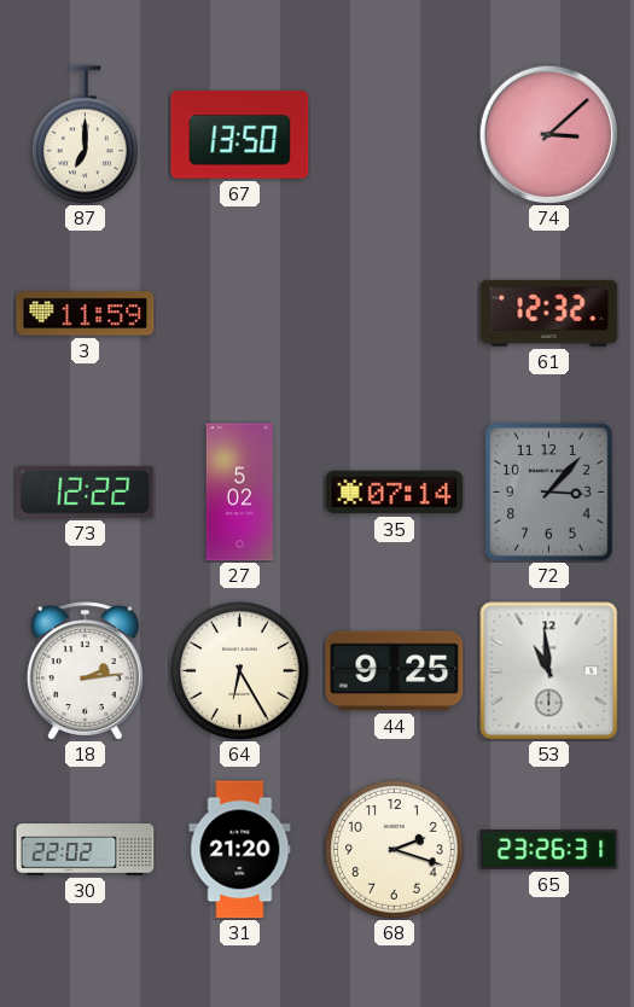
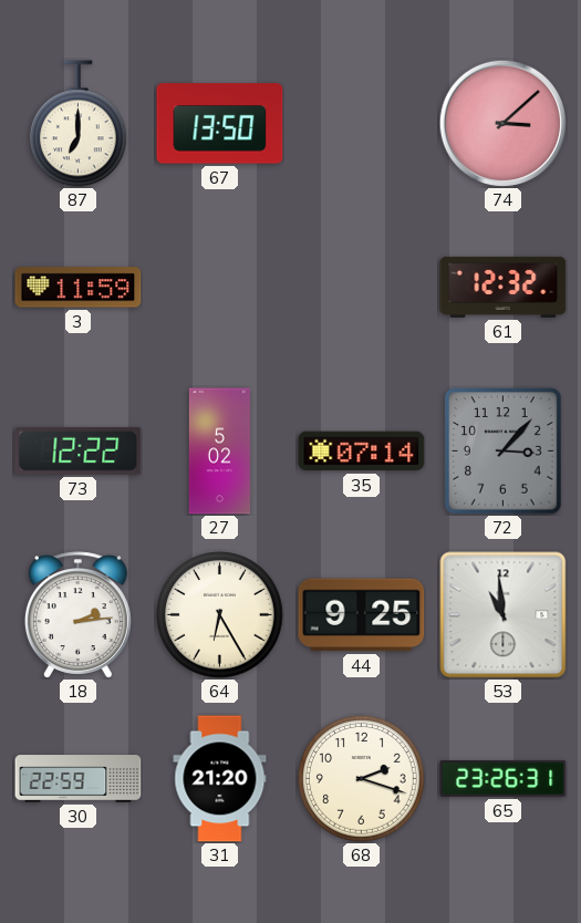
30: 22:02 -> 22:59 (79, 779)
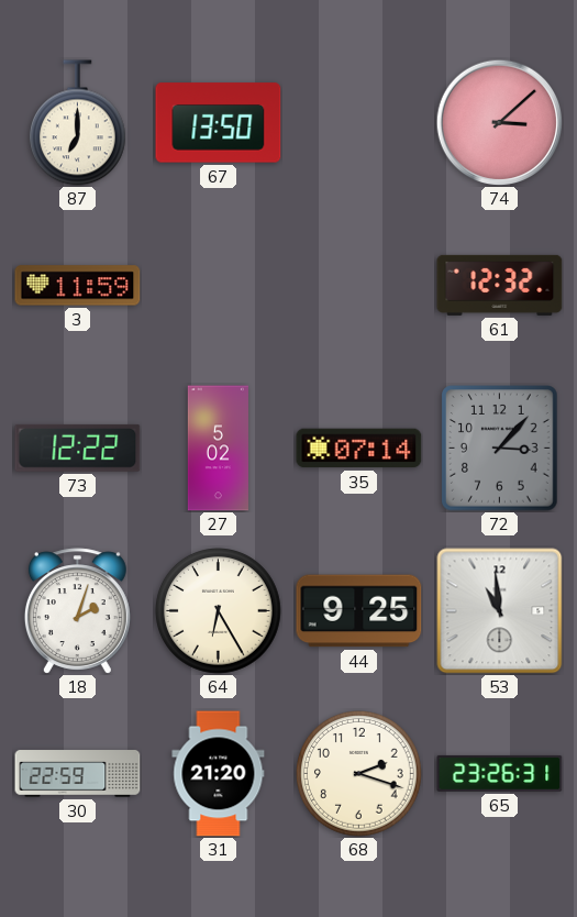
18: 2:14 -> 2:03 (77, 611)
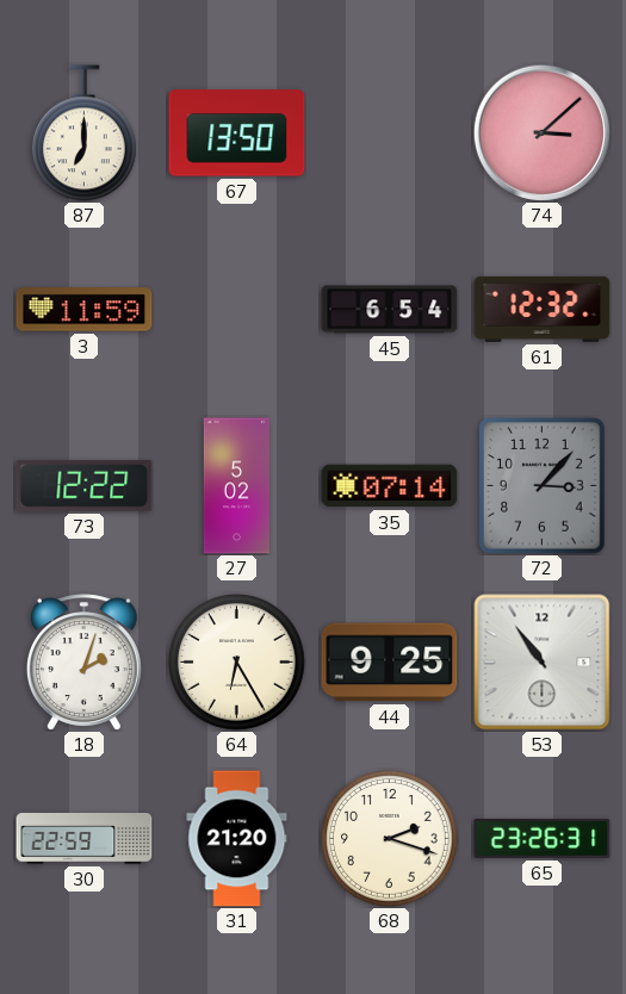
45: none -> 6:54 (390, 310)
53: 10:59 -> 10:54 (543, 663)
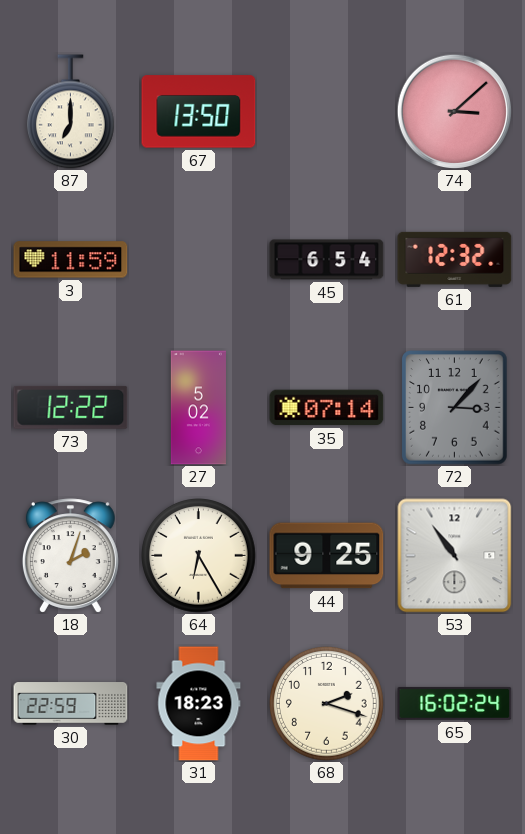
31: 21:20 -> 18:23 (199, 704)
65: 23:26 -> 16:02 (455, 703)
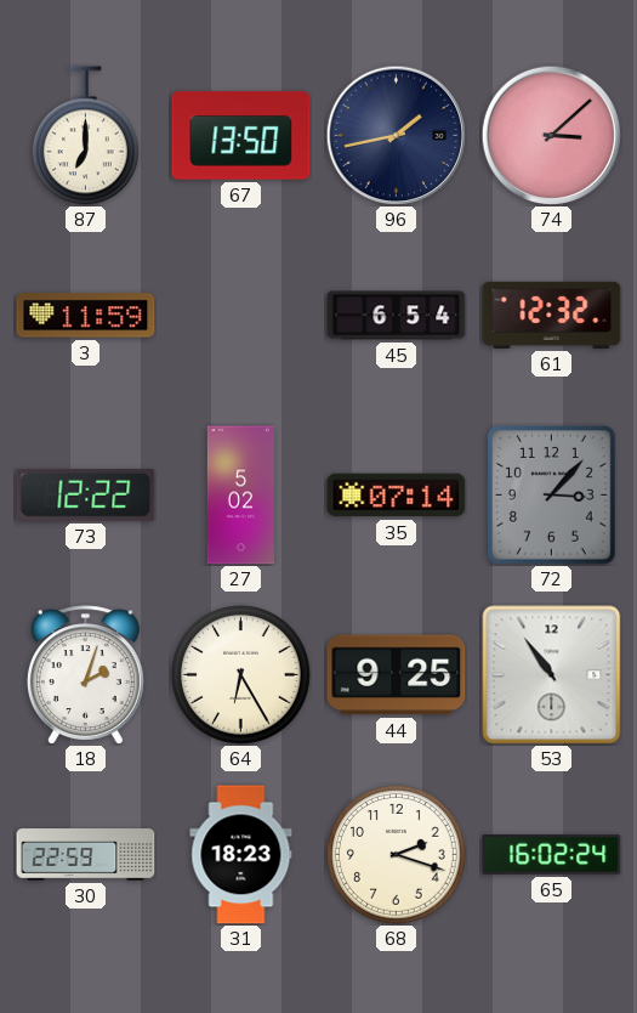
96: none -> 1:43 (396, 135)
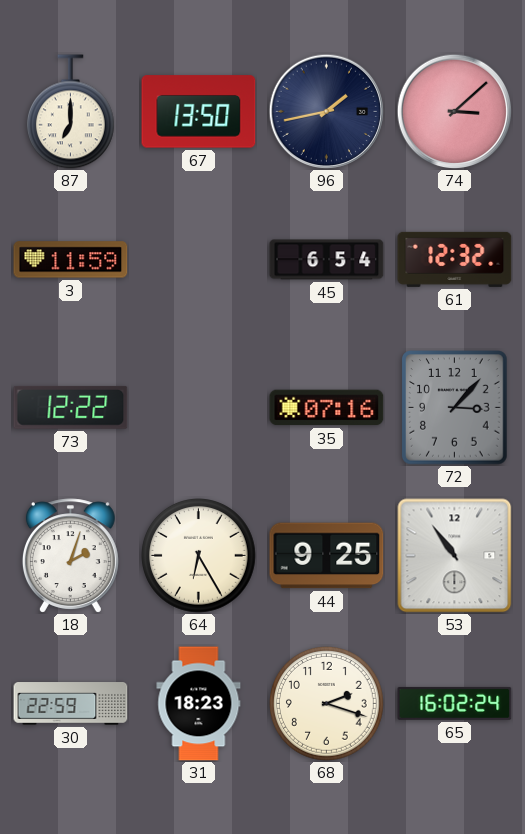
27: 5:02 -> none (240, 496)
35: 07:14 -> 07:16 (327, 408)
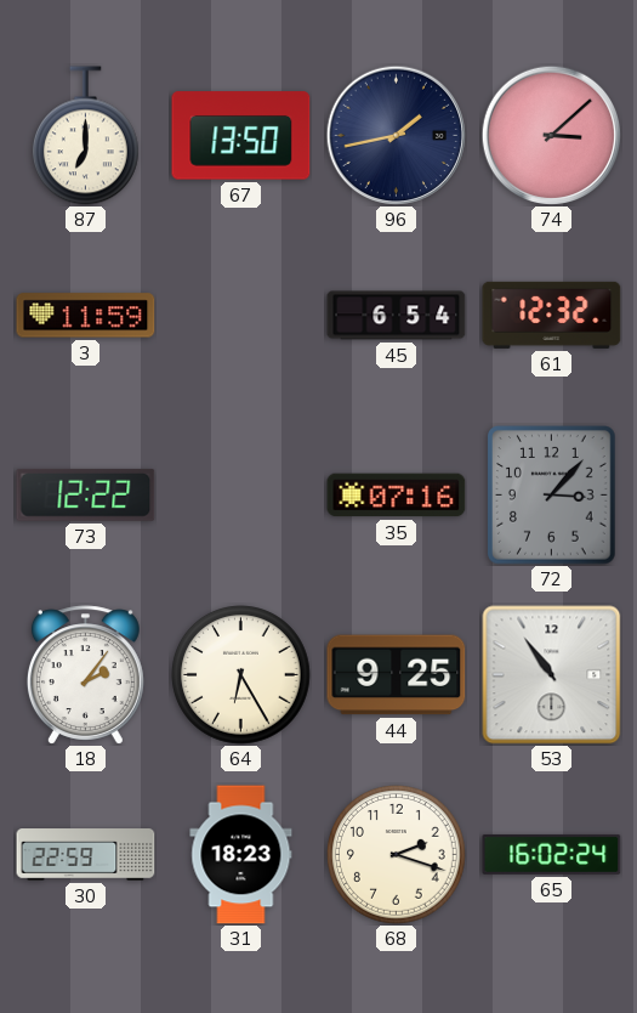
18: 2:03 -> 2:06 (85, 675)
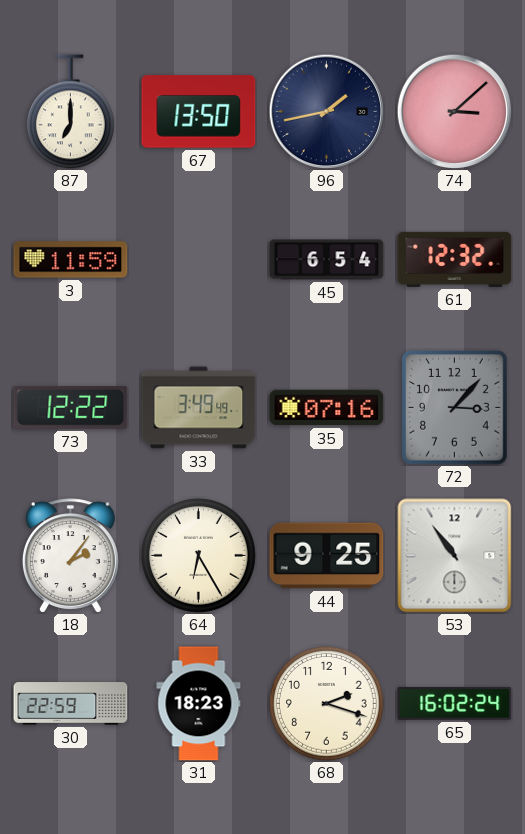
33: none -> 3:49 (199, 408)
